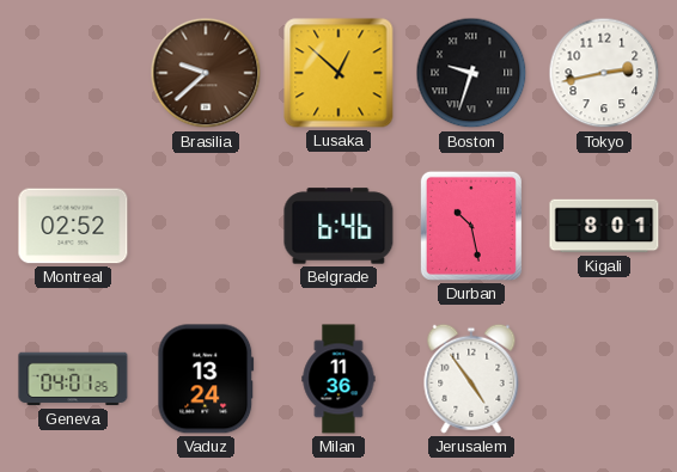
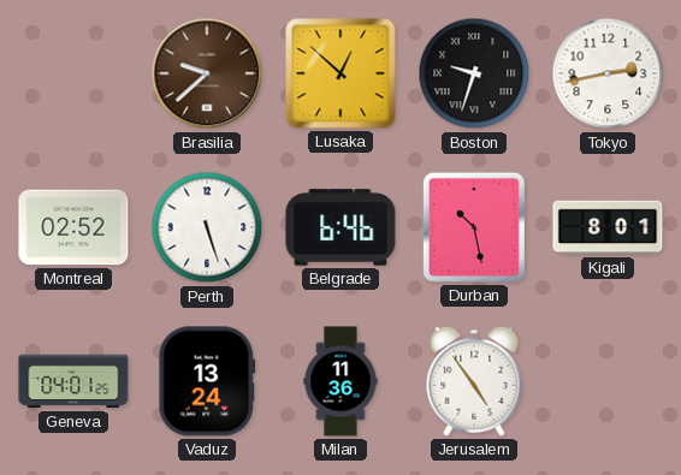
Perth: none -> 5:27 (207, 227)
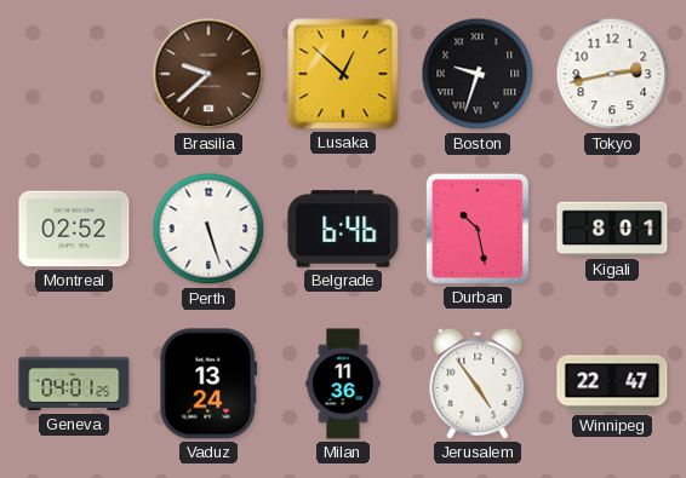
Winnipeg: none -> 22:47 (612, 384)
